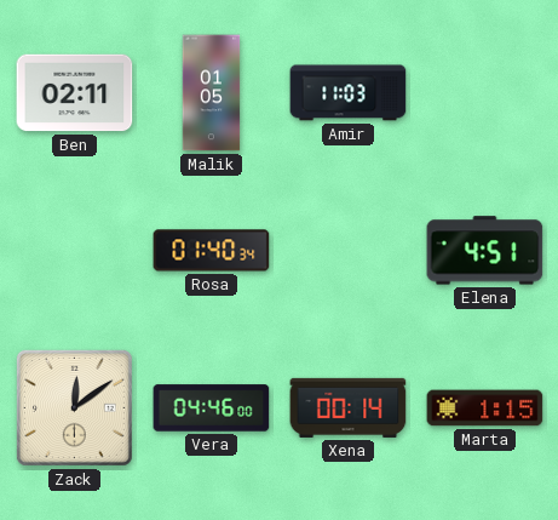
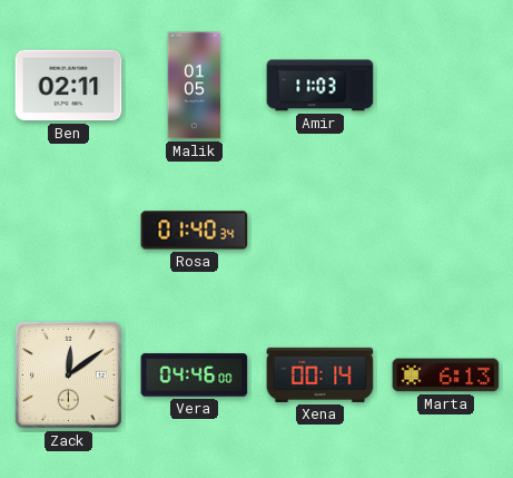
Elena: 4:51 -> none (485, 251)
Marta: 1:15 -> 6:13 (446, 375)
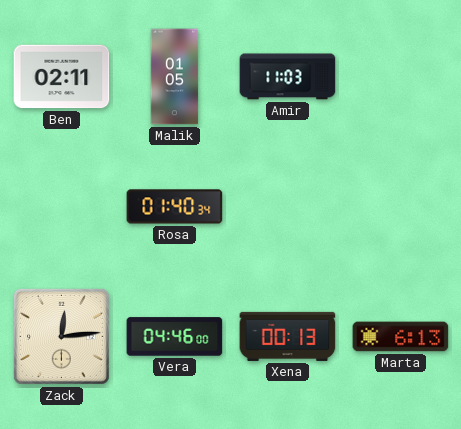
Zack: 12:09 -> 12:14 (61, 336)
Xena: 00:14 -> 00:13 (288, 336)
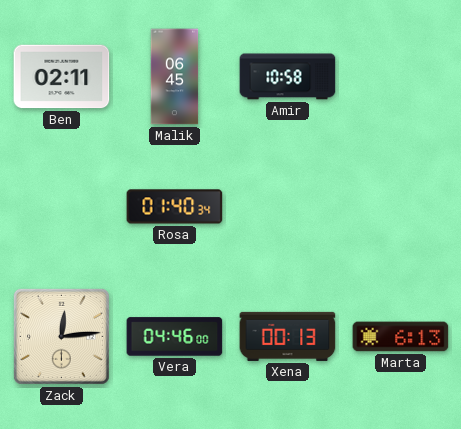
Malik: 01:05 -> 06:45 (175, 77)
Amir: 11:03 -> 10:58 (288, 77)
